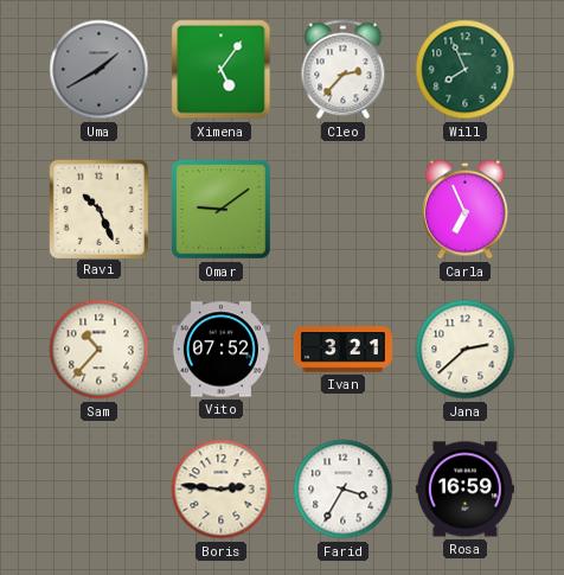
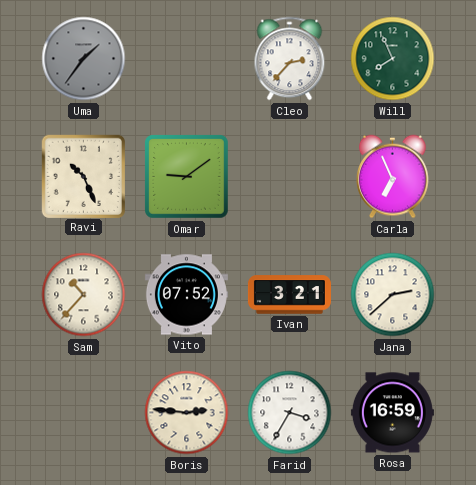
Uma: 1:40 -> 1:36 (84, 59)
Ximena: 5:06 -> none (222, 70)
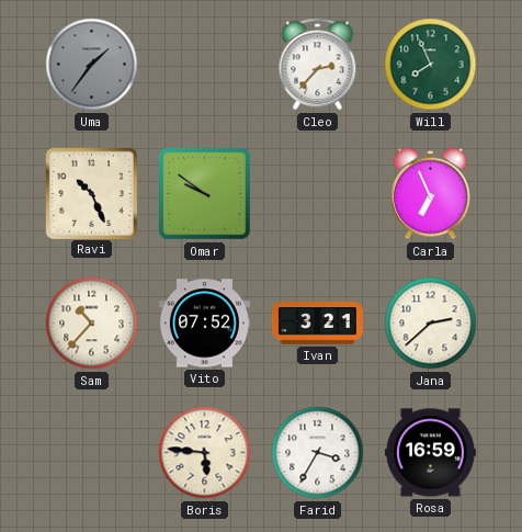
Omar: 9:09 -> 9:51 (205, 194)
Boris: 2:46 -> 5:46 (205, 453)
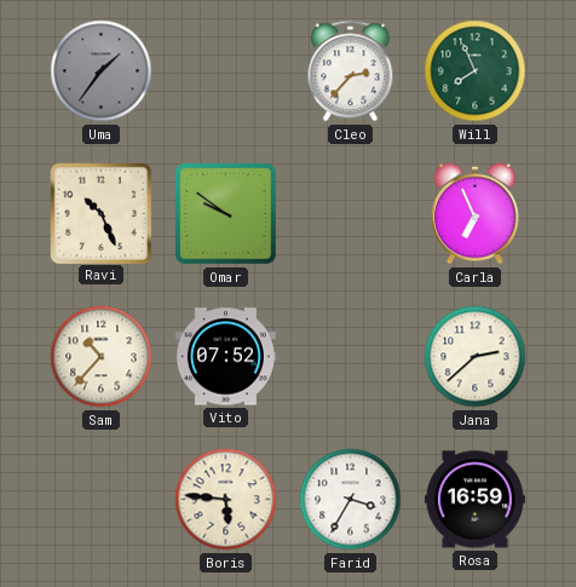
Ivan: 3:21 -> none (317, 324)
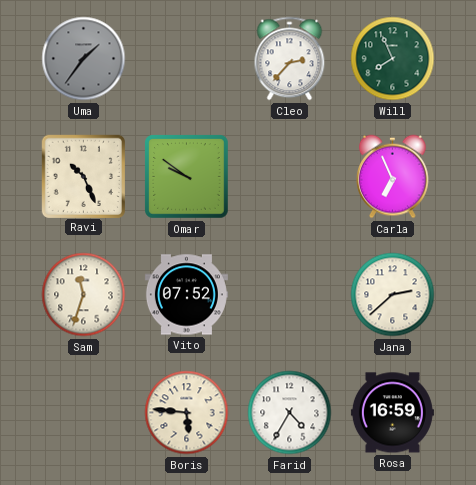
Sam: 10:37 -> 11:33 (84, 295)
Farid: 3:35 -> 4:35 (290, 413)
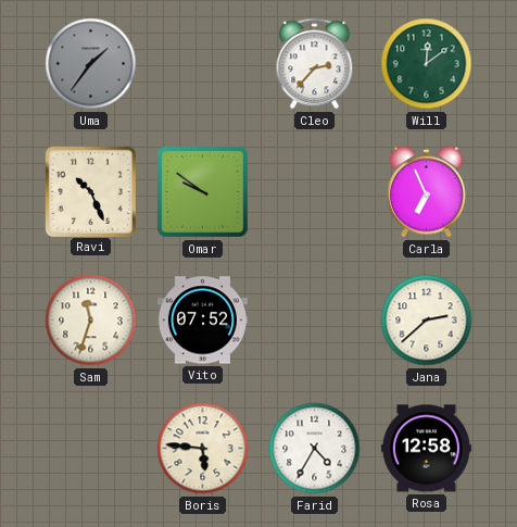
Will: 7:56 -> 12:09 (427, 64)
Rosa: 16:59 -> 12:58 (426, 449)
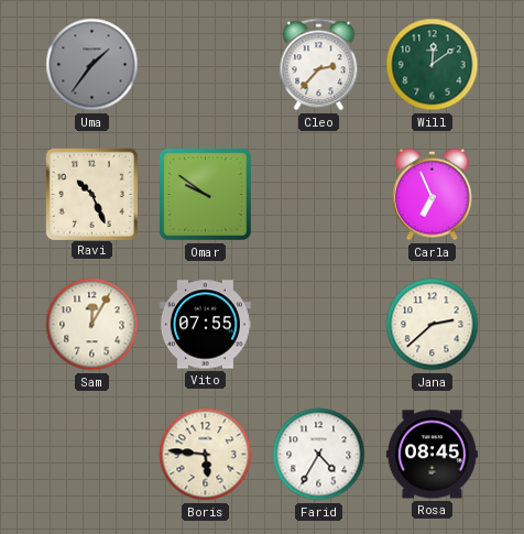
Sam: 11:33 -> 12:05 (92, 325)
Vito: 07:52 -> 07:55 (205, 325)
Rosa: 12:58 -> 08:45 (432, 455)
